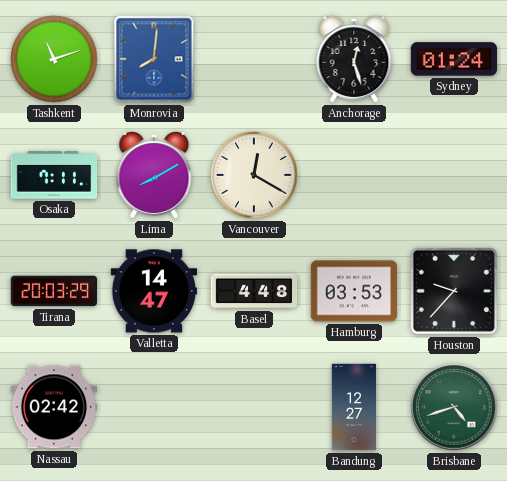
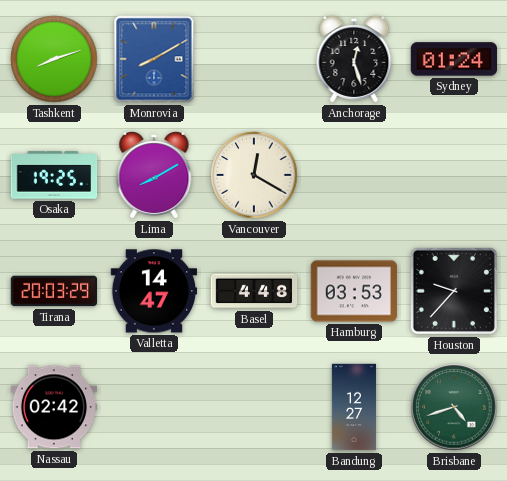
Tashkent: 11:12 -> 8:12 (54, 59)
Monrovia: 8:01 -> 8:10 (154, 59)
Osaka: 7:11 -> 19:25 (54, 175)
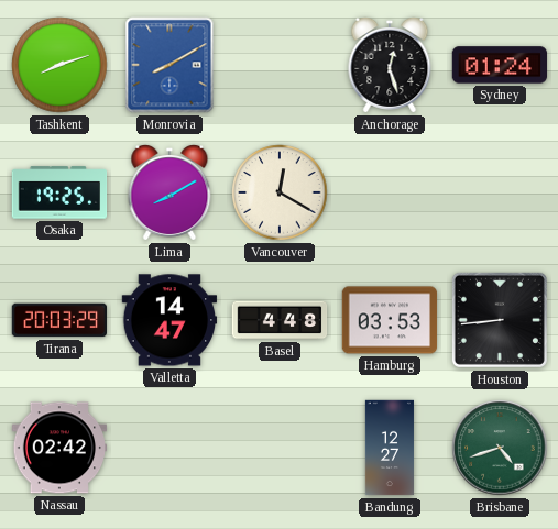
Houston: 9:37 -> 8:44 (500, 320)
